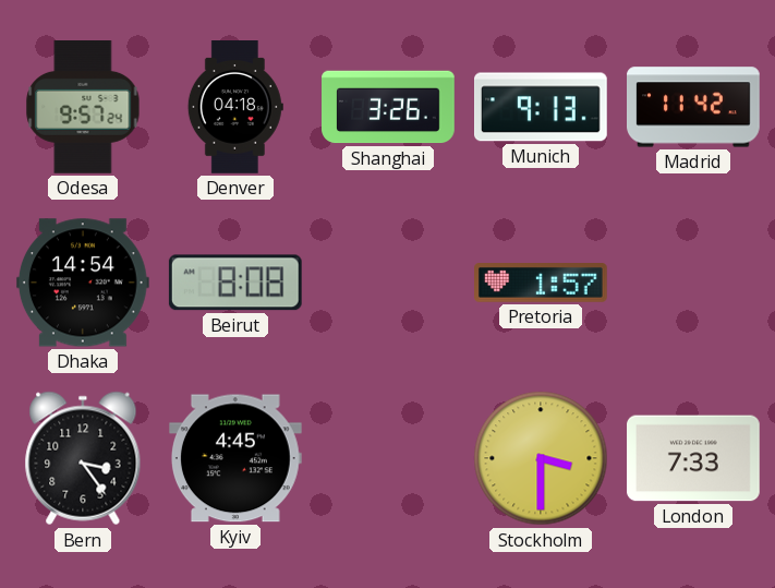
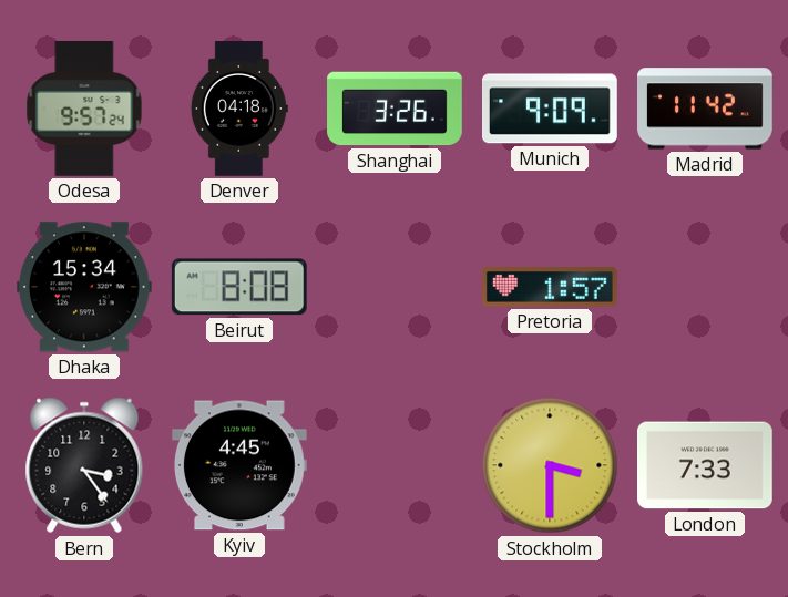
Munich: 9:13 -> 9:09 (551, 109)
Dhaka: 14:54 -> 15:34 (84, 287)
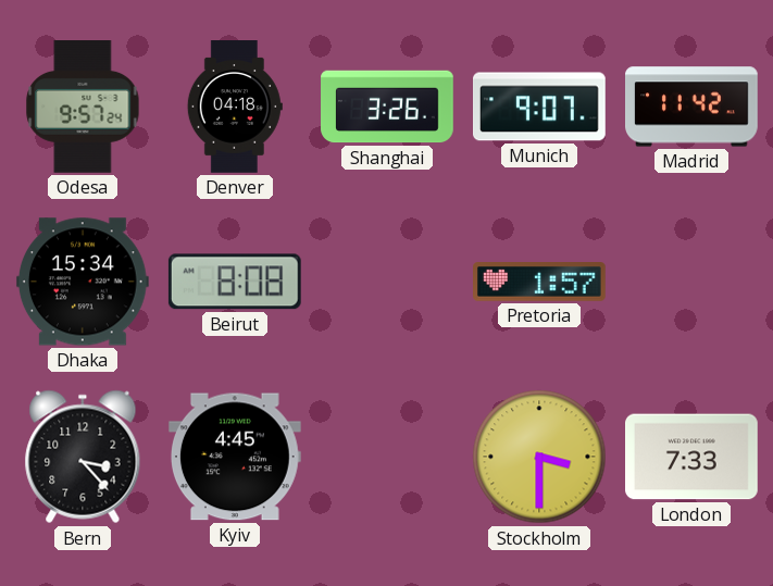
Munich: 9:09 -> 9:07 (540, 107)
Bern: 3:24 -> 3:23 (83, 457)
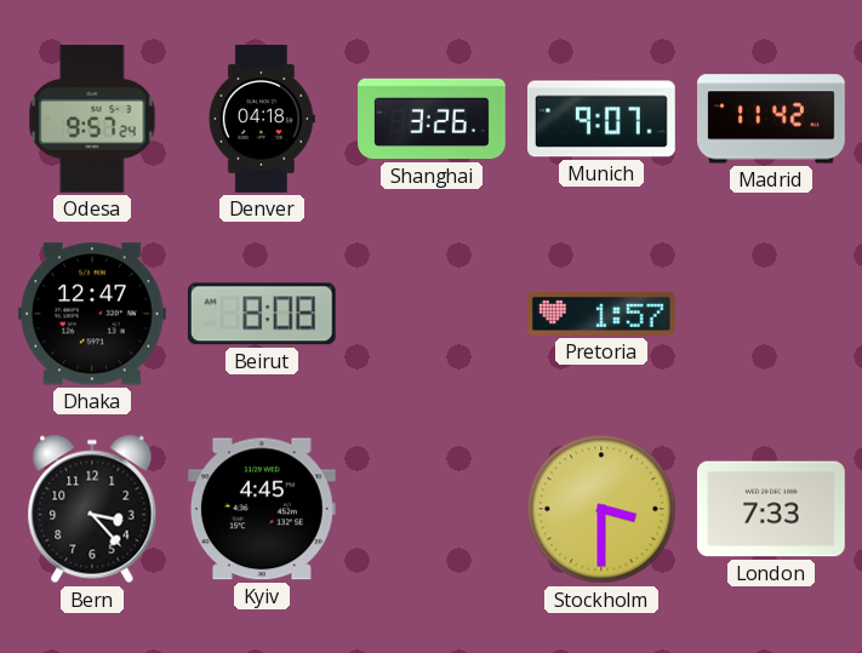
Dhaka: 15:34 -> 12:47 (92, 314)
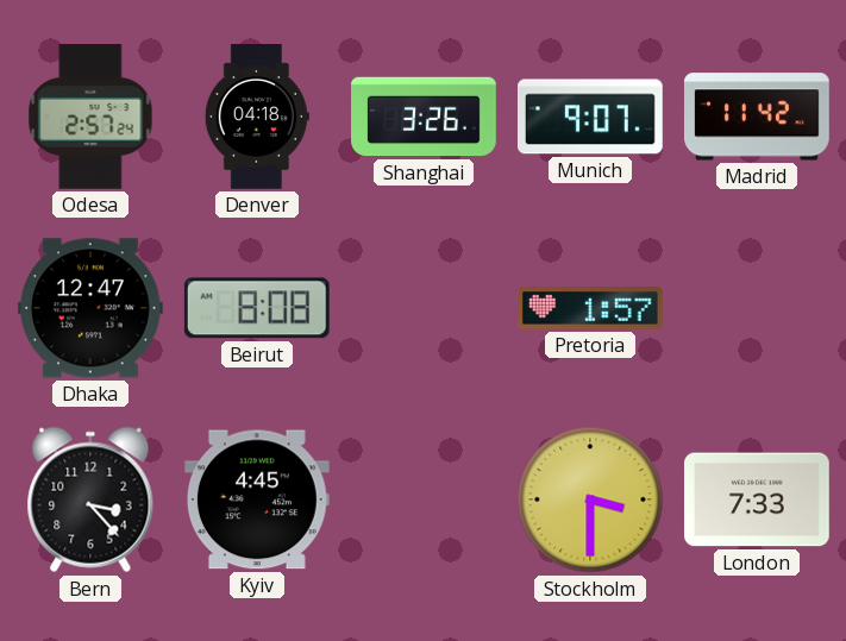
Odesa: 9:57 -> 2:57 (90, 118)
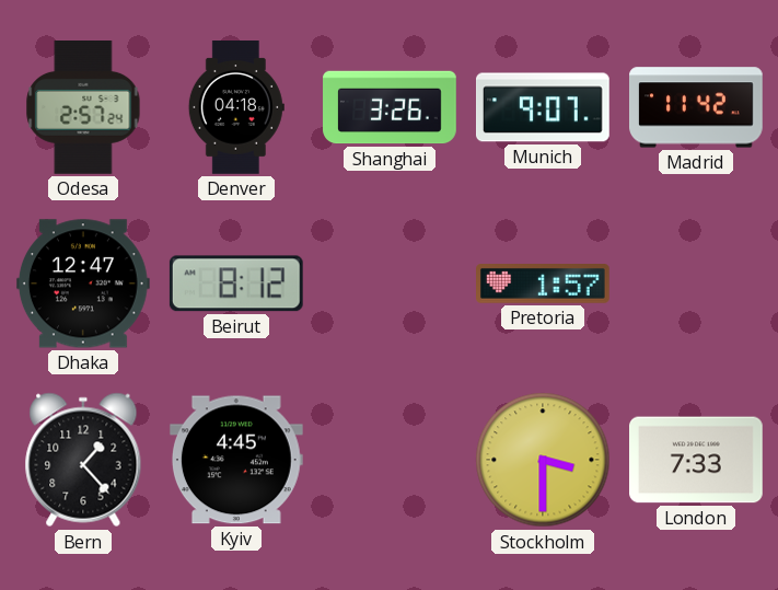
Beirut: 8:08 -> 8:12 (236, 284)
Bern: 3:23 -> 1:23 (83, 460)
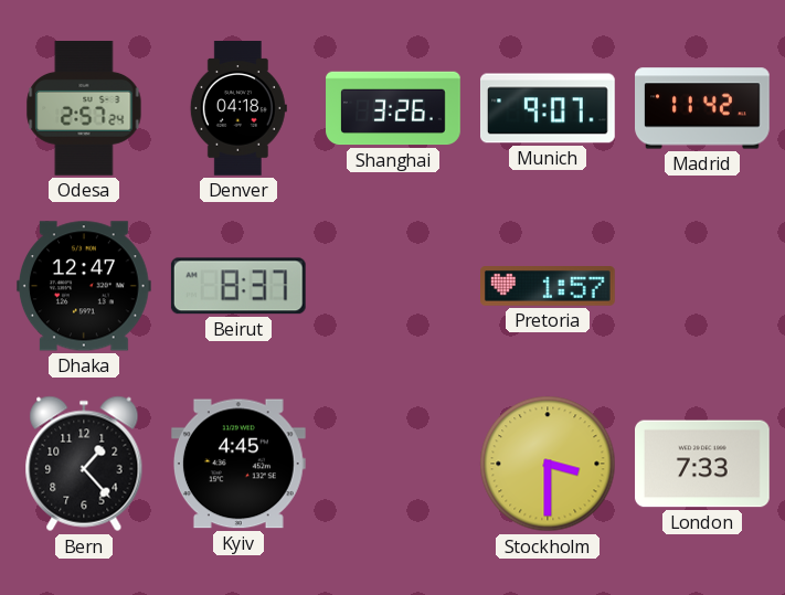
Beirut: 8:12 -> 8:37 (238, 286)
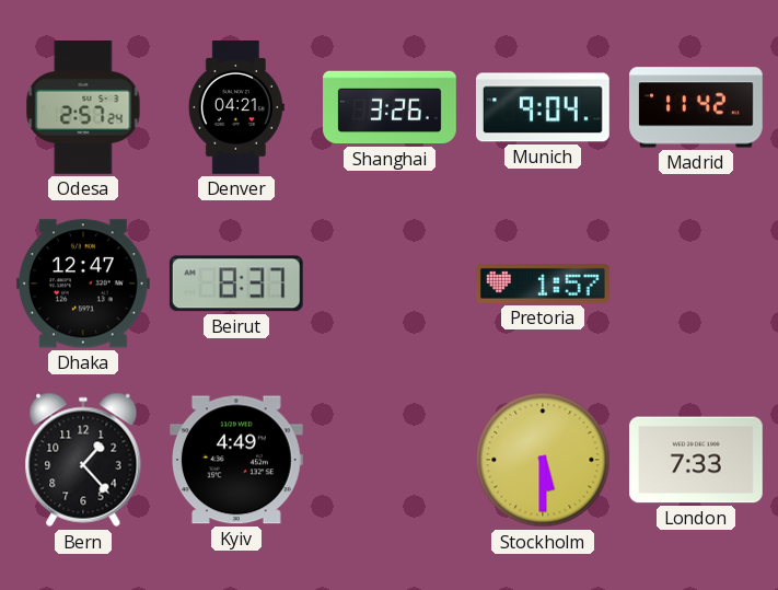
Denver: 04:18 -> 04:21 (236, 108)
Munich: 9:07 -> 9:04 (544, 107)
Kyiv: 4:45 -> 4:49 (236, 460)
Stockholm: 3:30 -> 5:30 (543, 460)
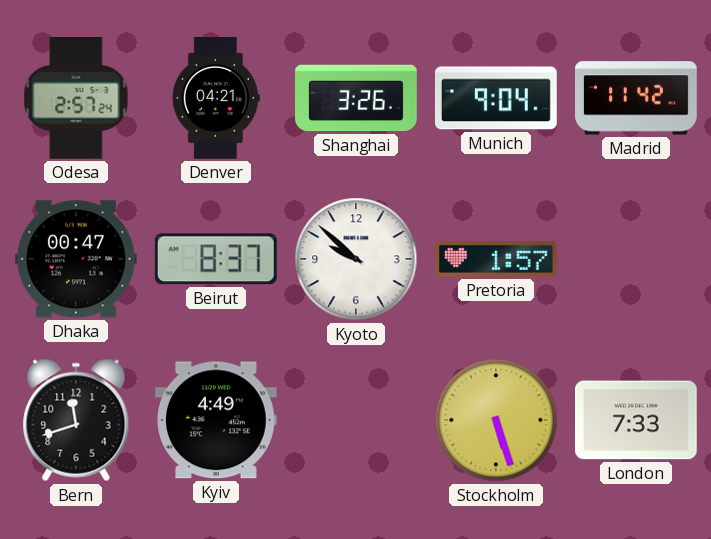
Dhaka: 12:47 -> 00:47 (76, 259)
Kyoto: none -> 9:52 (356, 259)
Bern: 1:23 -> 11:42 (76, 420)
Stockholm: 5:30 -> 5:27 (496, 420)
